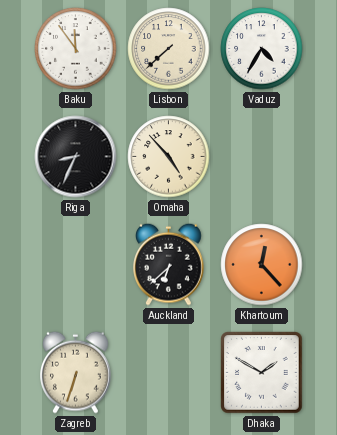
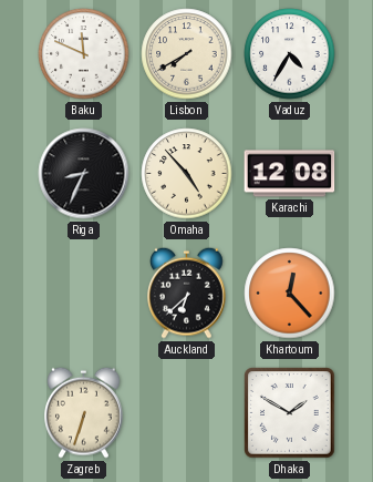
Baku: 11:54 -> 11:49 (84, 54)
Lisbon: 7:38 -> 7:40 (187, 54)
Karachi: none -> 12:08 (290, 174)
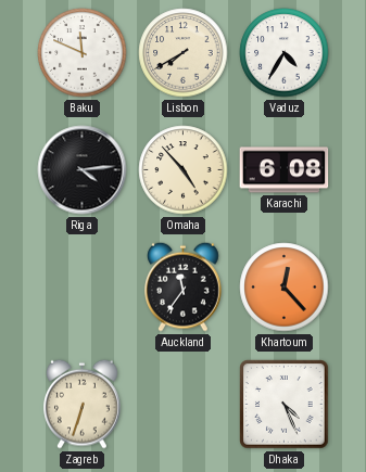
Riga: 8:34 -> 4:14 (83, 170)
Karachi: 12:08 -> 6:08 (285, 170)
Auckland: 6:38 -> 11:36 (184, 286)
Dhaka: 1:50 -> 4:26 (285, 405)
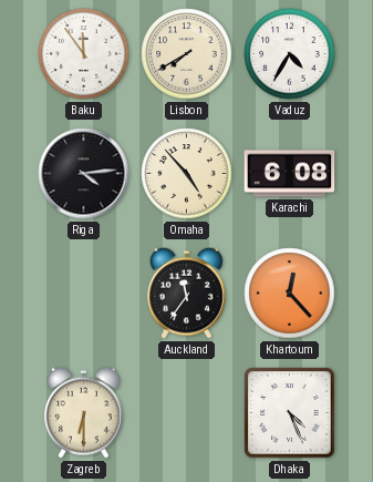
Baku: 11:49 -> 11:54 (84, 54)
Zagreb: 6:33 -> 6:30 (84, 412)
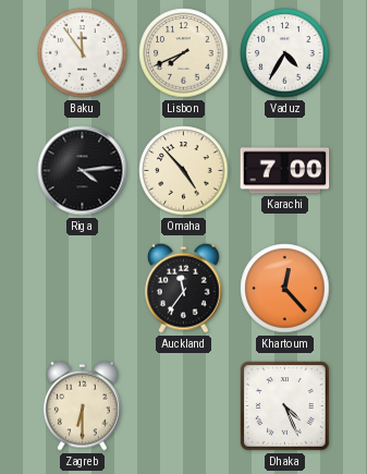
Lisbon: 7:40 -> 7:41 (184, 53)
Karachi: 6:08 -> 7:00 (285, 171)
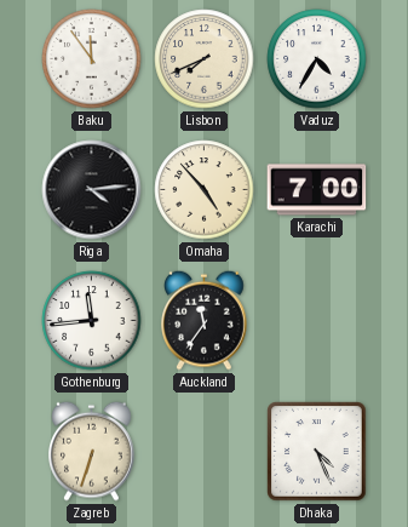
Gothenburg: none -> 11:44 (92, 321)
Khartoum: 12:23 -> none (285, 289)
Zagreb: 6:30 -> 6:33 (92, 451)
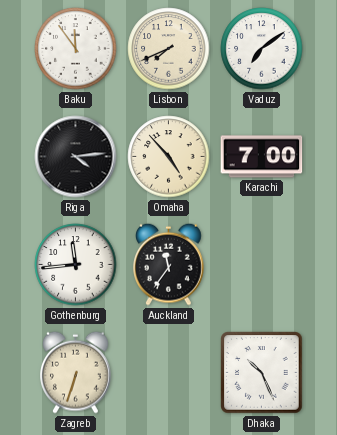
Vaduz: 4:35 -> 7:09 (262, 49)
Dhaka: 4:26 -> 10:26 (262, 373)
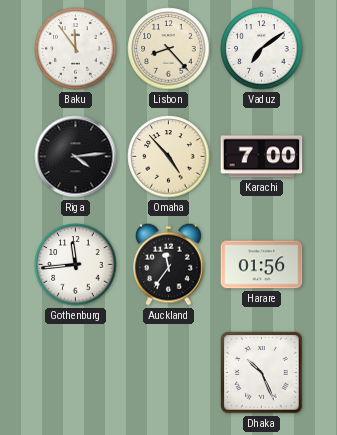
Lisbon: 7:41 -> 8:23 (169, 49)
Harare: none -> 01:56 (262, 265)
Zagreb: 6:33 -> none (76, 372)
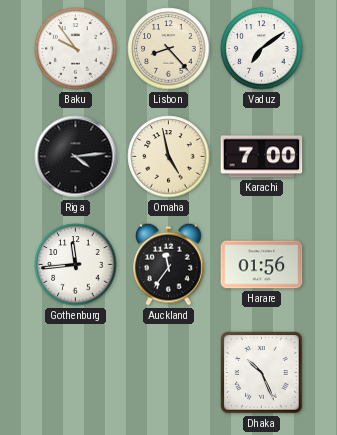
Baku: 11:54 -> 9:54 (76, 49)
Omaha: 4:53 -> 4:58 (169, 157)
